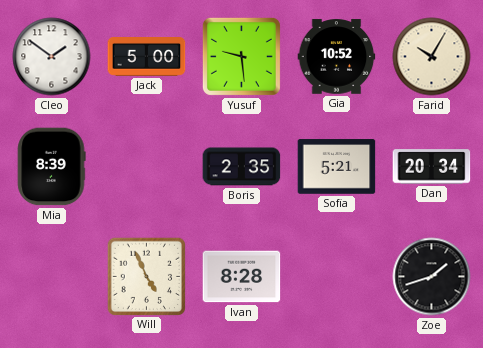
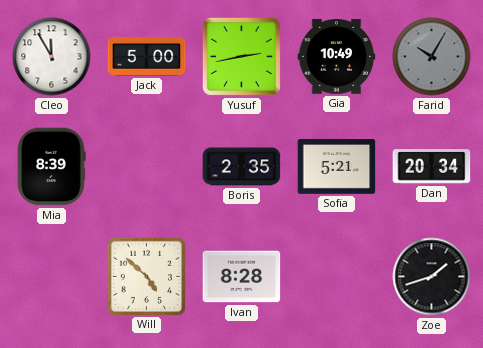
Cleo: 1:51 -> 11:55 (52, 57)
Yusuf: 9:29 -> 2:43 (241, 56)
Gia: 10:52 -> 10:49 (337, 57)
Farid dial: cream -> grey (432, 57)
Will: 4:56 -> 4:52 (146, 276)
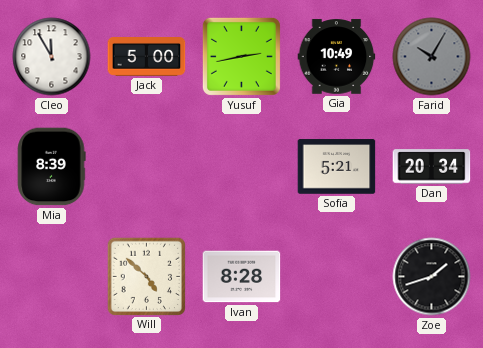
Boris: 2:35 -> none (242, 167)
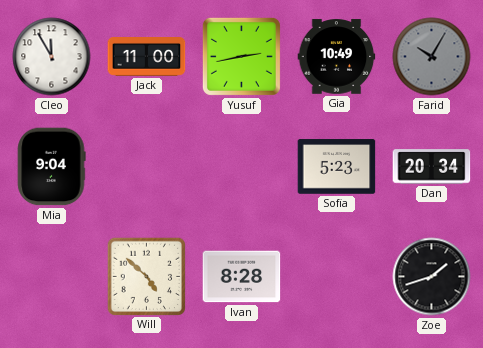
Jack: 5:00 -> 11:00 (147, 57)
Mia: 8:39 -> 9:04 (51, 167)
Sofia: 5:21 -> 5:23 (337, 167)
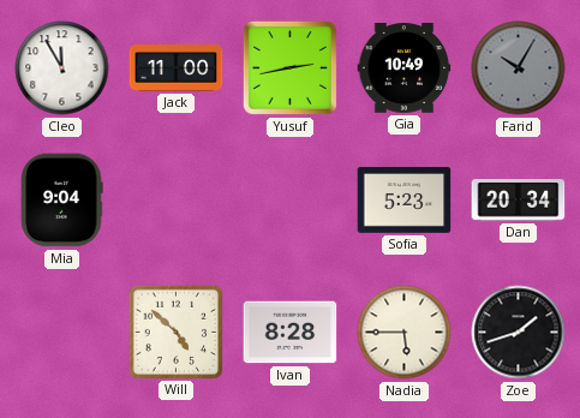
Nadia: none -> 5:45 (405, 333)
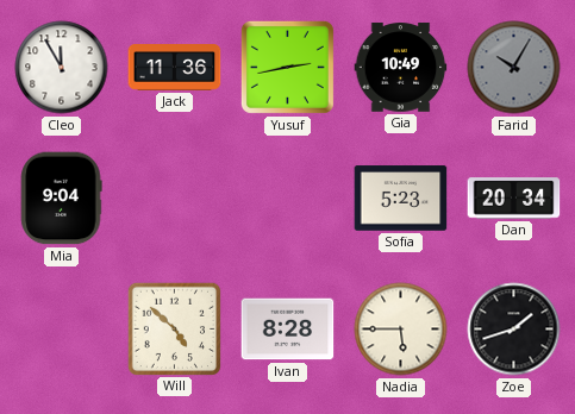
Jack: 11:00 -> 11:36 (175, 68)
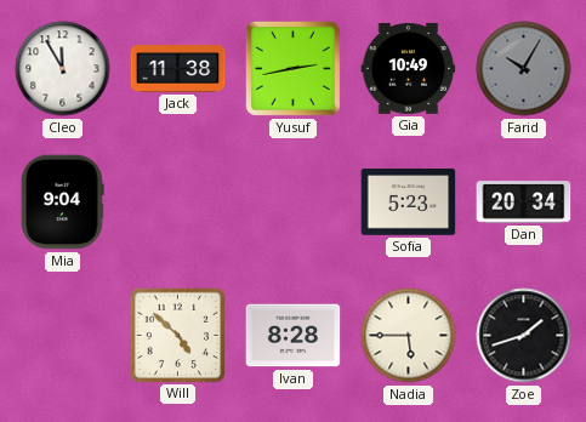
Jack: 11:36 -> 11:38 (178, 69)
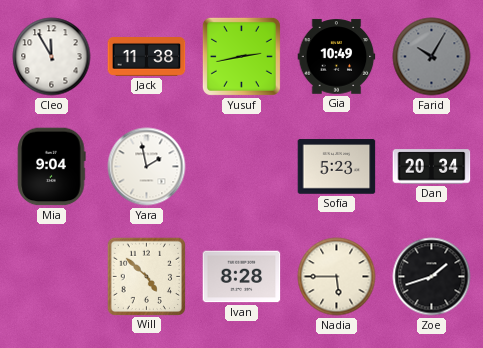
Yara: none -> 1:58 (147, 167)
